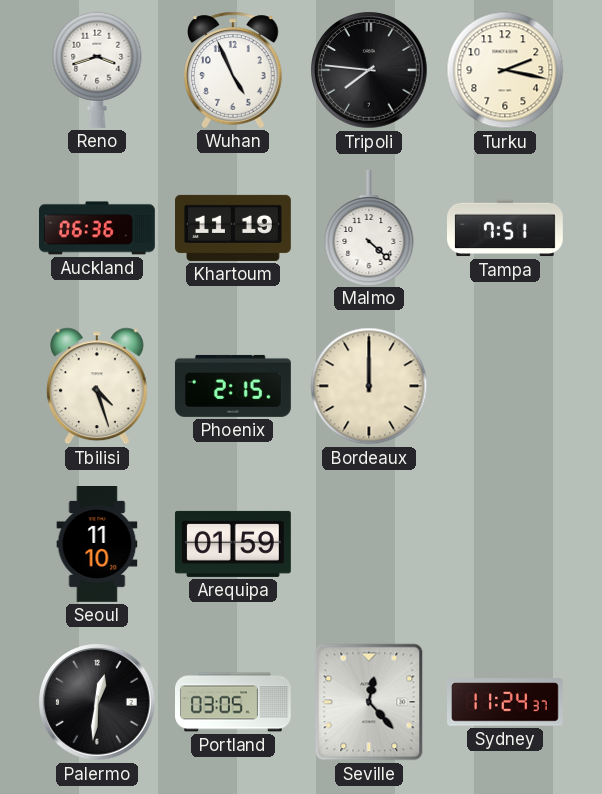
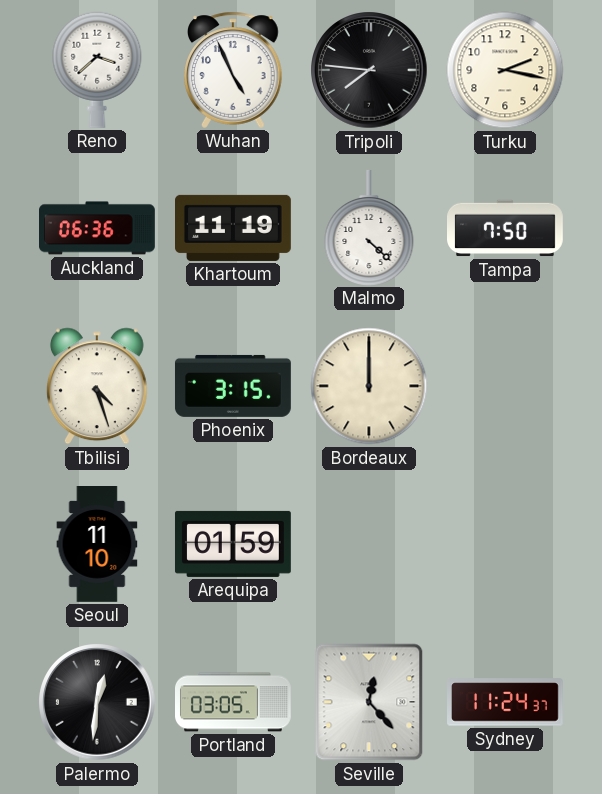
Reno: 3:42 -> 3:38 (97, 70)
Tampa: 7:51 -> 7:50 (506, 228)
Phoenix: 2:15 -> 3:15 (233, 386)
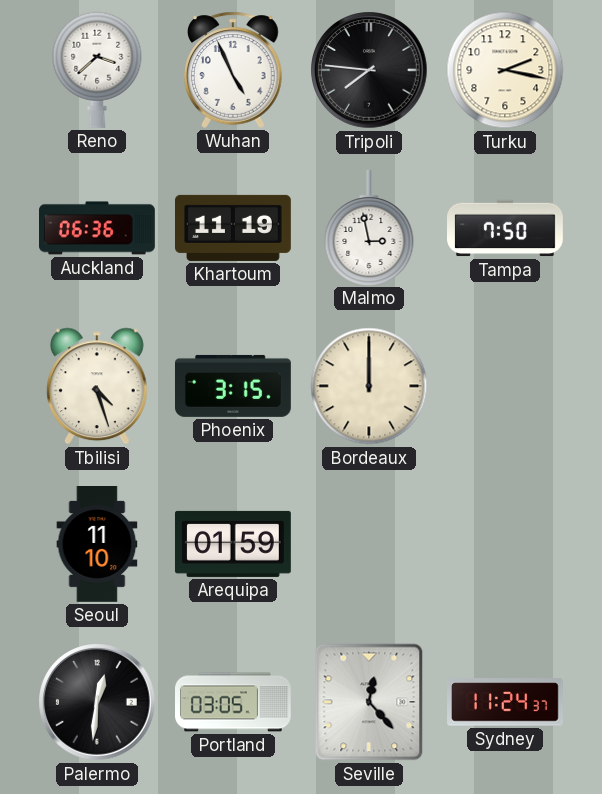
Malmo: 4:22 -> 2:58 (369, 227)
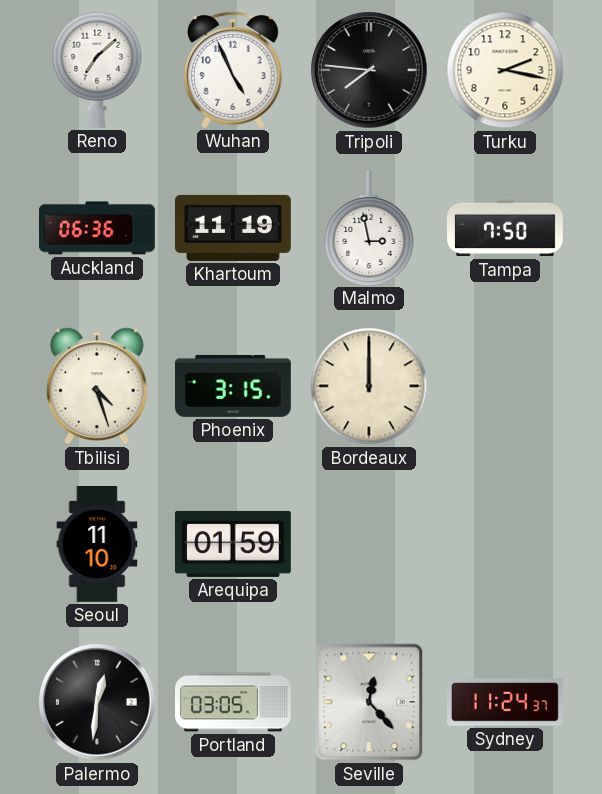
Reno: 3:38 -> 7:08 (97, 70)
